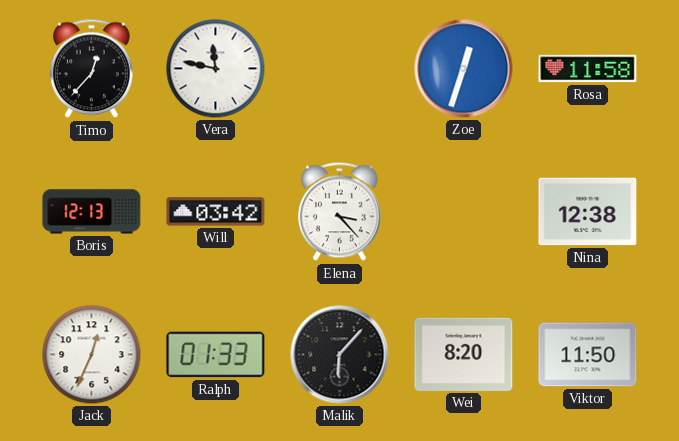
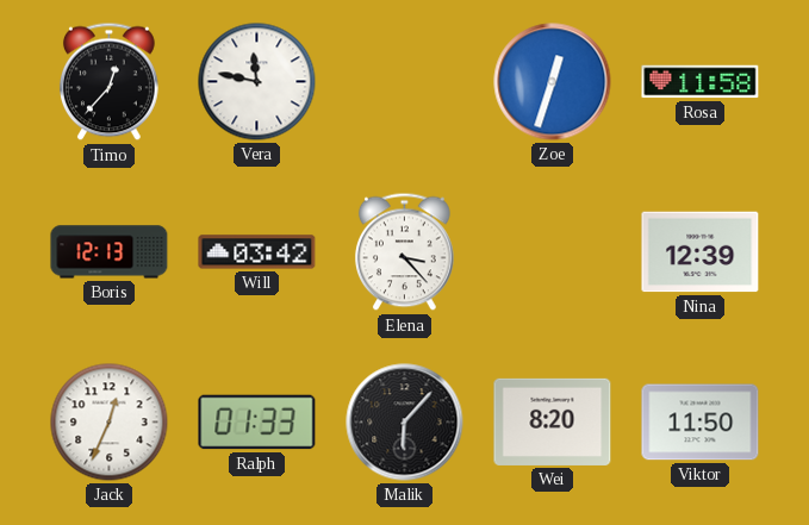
Nina: 12:38 -> 12:39 (701, 252)
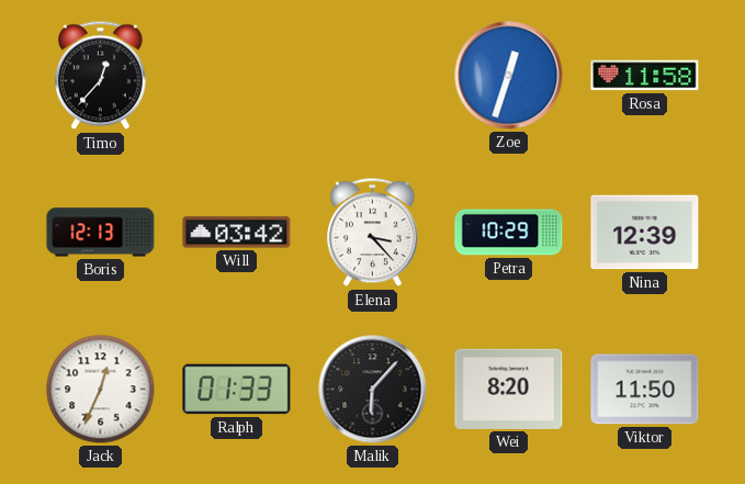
Vera: 11:47 -> none (257, 82)
Petra: none -> 10:29 (509, 233)
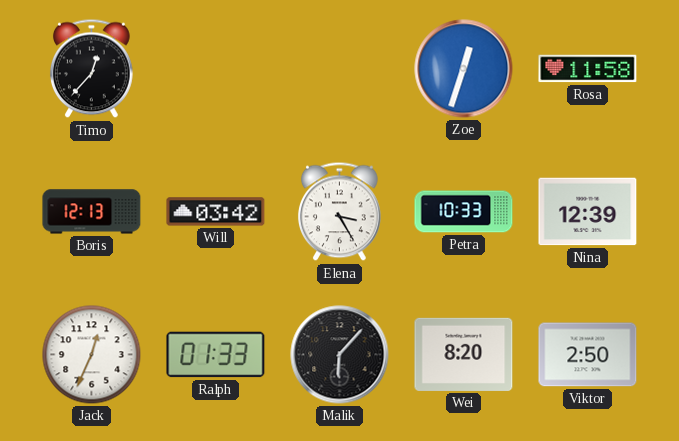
Elena: 3:23 -> 3:25 (339, 212)
Petra: 10:29 -> 10:33 (464, 212)
Viktor: 11:50 -> 2:50 (588, 355)
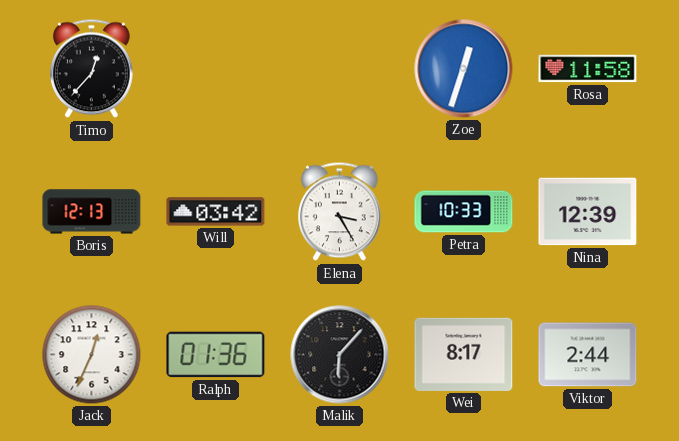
Ralph: 01:33 -> 01:36 (216, 355)
Wei: 8:20 -> 8:17 (464, 354)
Viktor: 2:50 -> 2:44 (588, 355)
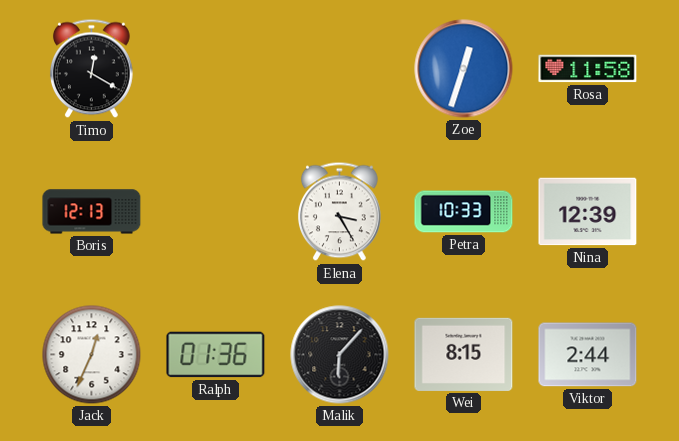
Timo: 12:37 -> 12:20 (91, 69)
Will: 03:42 -> none (216, 212)
Wei: 8:17 -> 8:15 (464, 354)
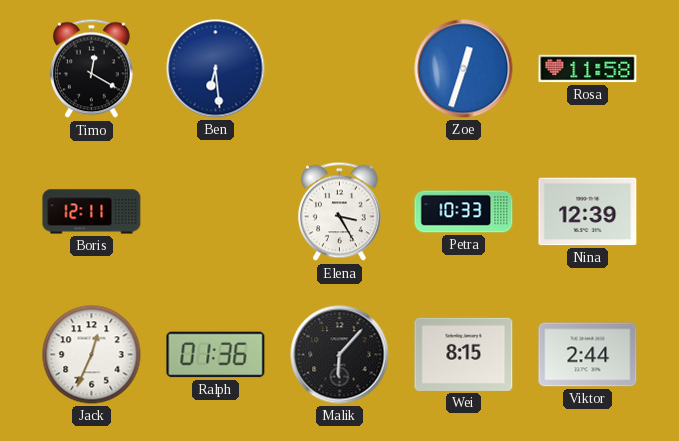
Ben: none -> 6:29 (216, 69)
Boris: 12:13 -> 12:11 (92, 212)
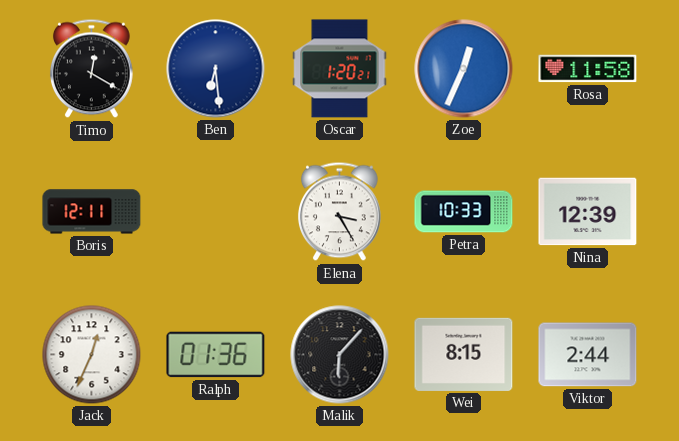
Oscar: none -> 1:20 (340, 69)
Zoe: 12:33 -> 12:34 (464, 69)
